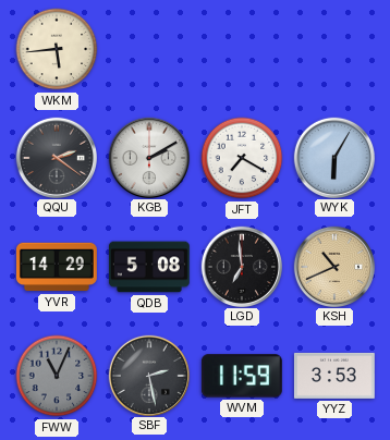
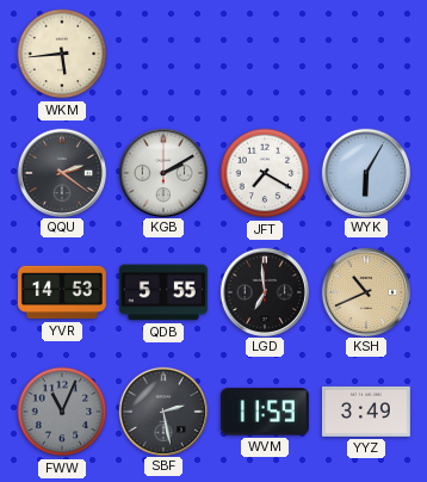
YVR: 14:29 -> 14:53 (62, 292)
QDB: 5:08 -> 5:55 (163, 292)
YYZ: 3:53 -> 3:49 (366, 412)
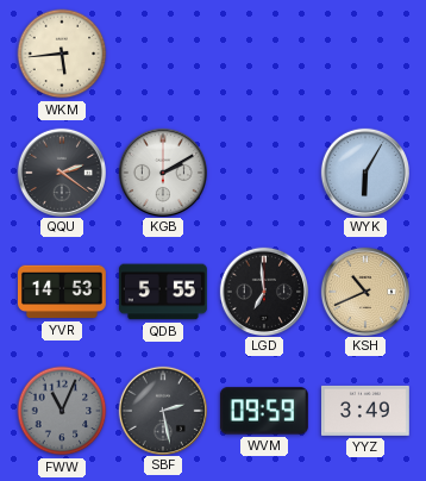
JFT: 7:20 -> none (265, 173)
WVM: 11:59 -> 09:59 (264, 411)
